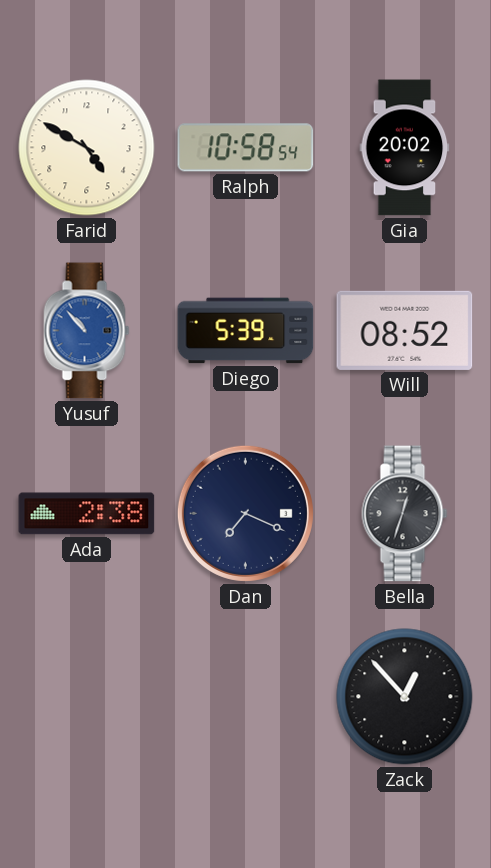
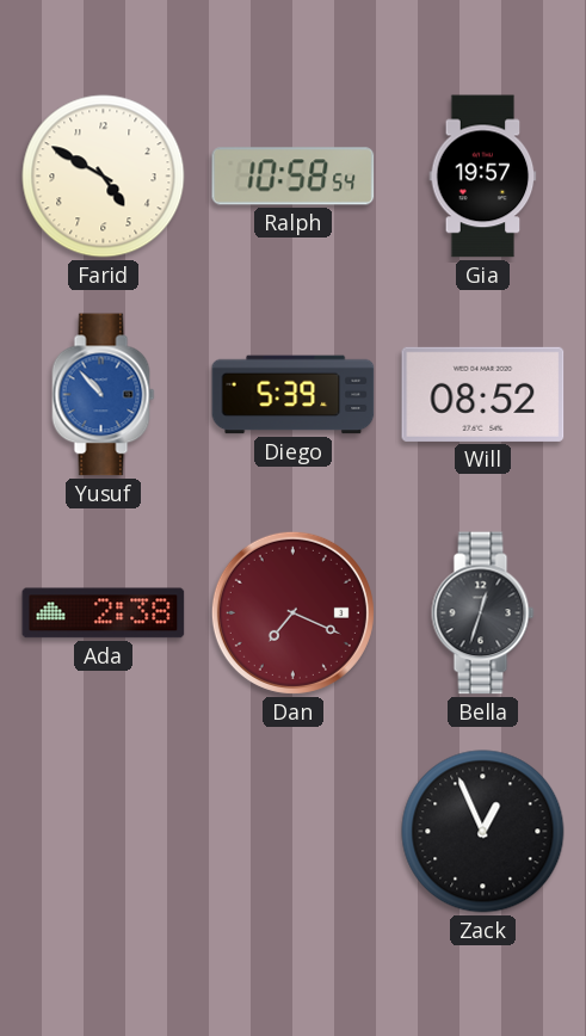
Gia: 20:02 -> 19:57 (483, 177)
Dan dial: navy -> burgundy (292, 612)
Zack: 12:53 -> 12:56 (483, 832)
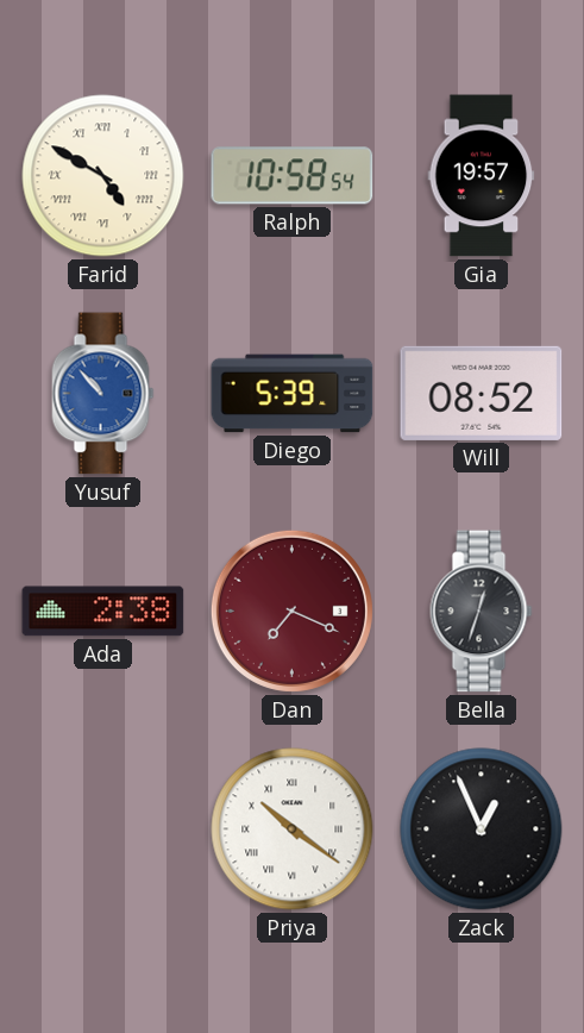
Farid numerals: Arabic -> Roman (103, 176)
Priya: none -> 10:21 (293, 829)
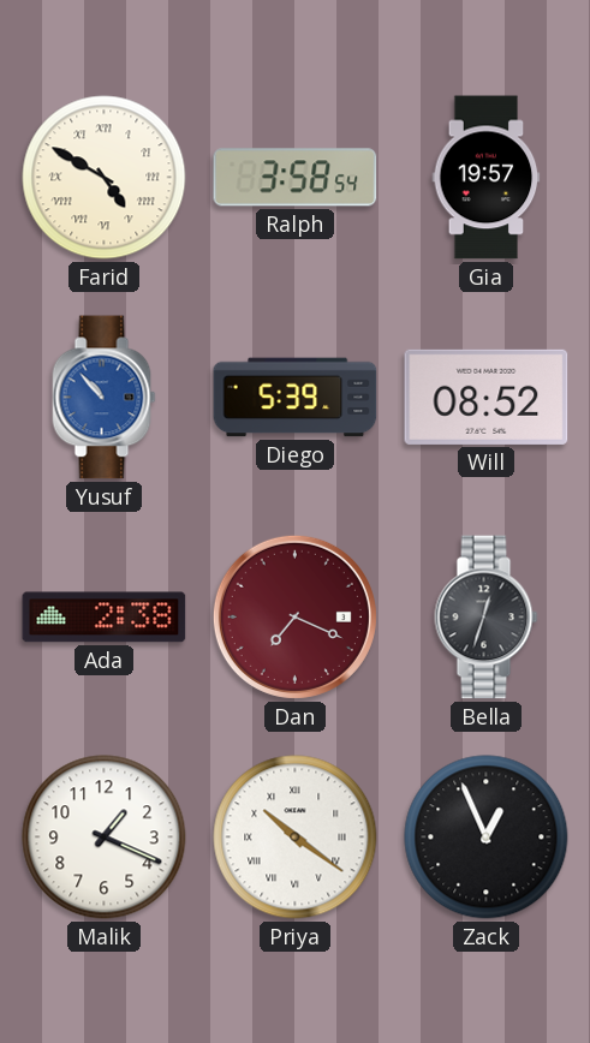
Ralph: 10:58 -> 3:58 (296, 178)
Malik: none -> 1:19 (105, 838)
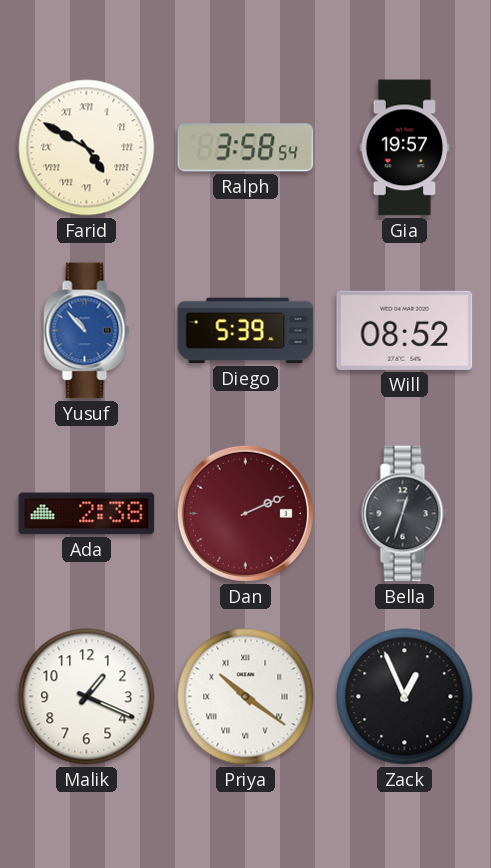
Dan: 7:19 -> 2:11 (245, 513)
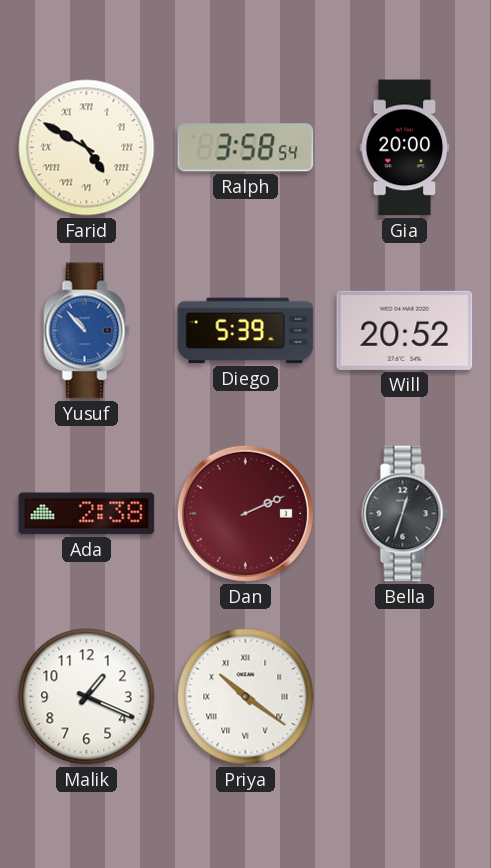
Gia: 19:57 -> 20:00 (405, 148)
Will: 08:52 -> 20:52 (405, 330)
Zack: 12:56 -> none (405, 697)
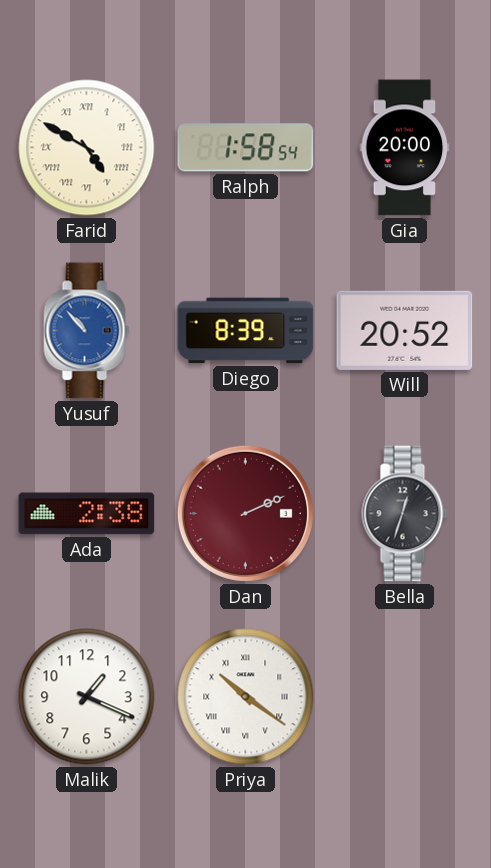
Ralph: 3:58 -> 1:58 (246, 148)
Diego: 5:39 -> 8:39 (246, 331)
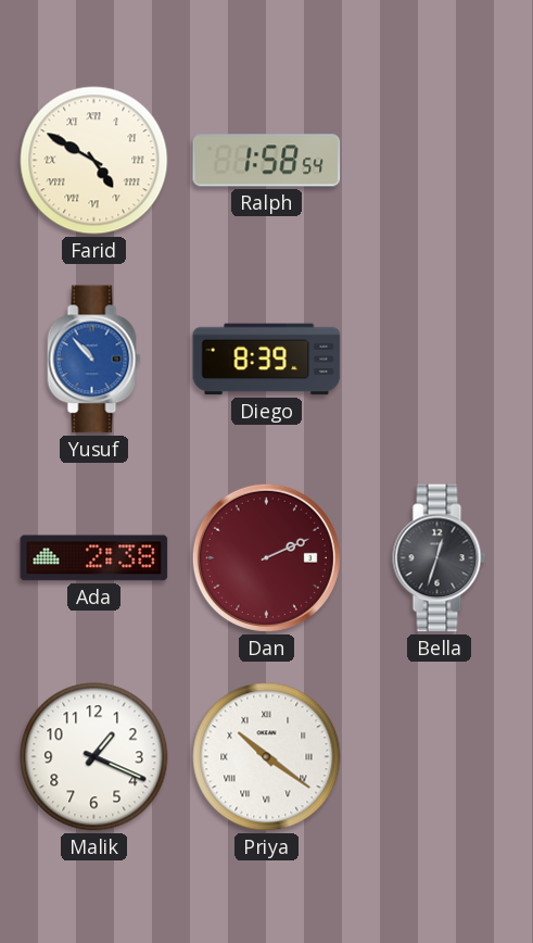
Gia: 20:00 -> none (405, 148)
Will: 20:52 -> none (405, 330)
